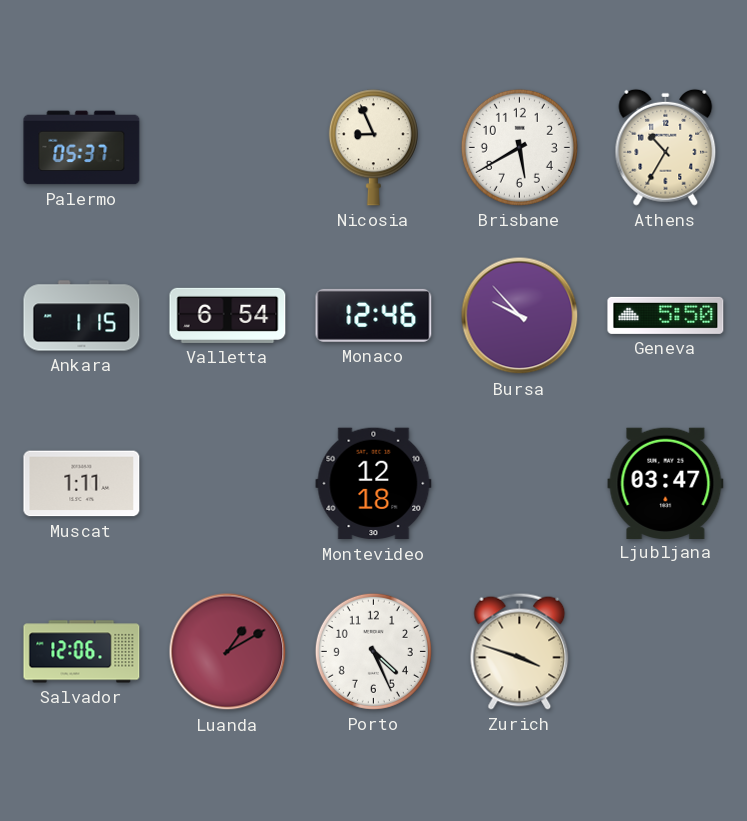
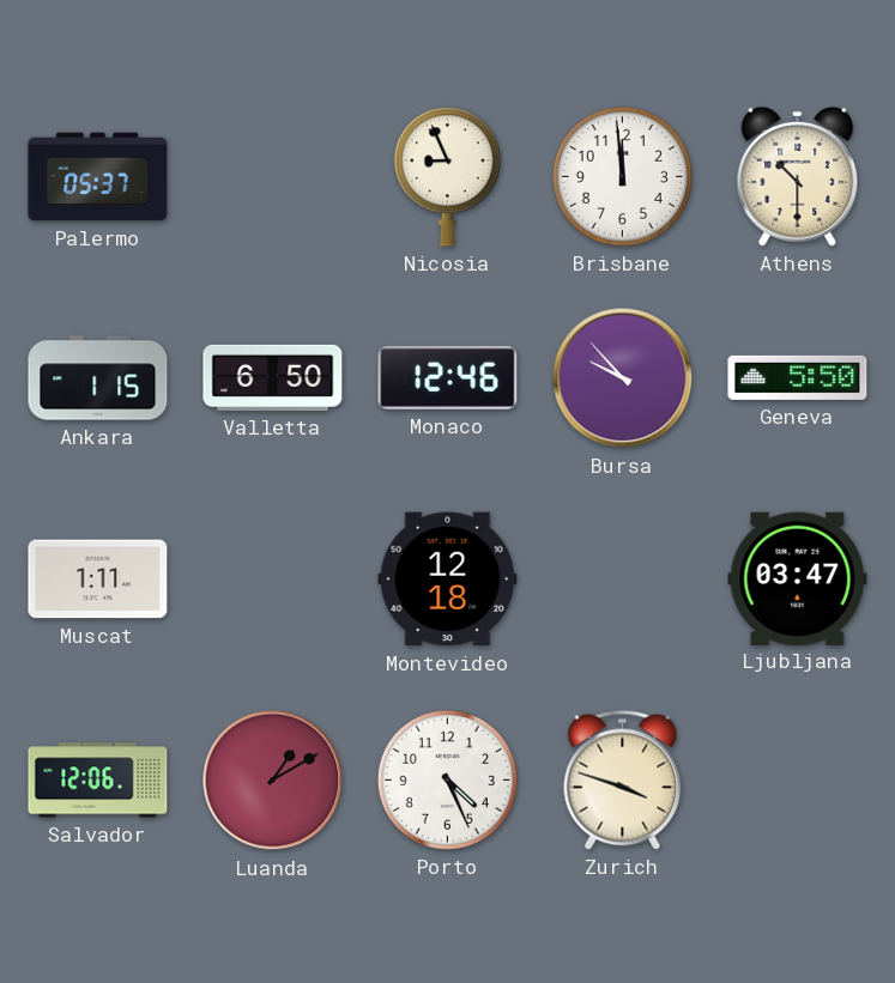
Brisbane: 5:40 -> 11:59 (622, 176)
Athens: 10:35 -> 10:30 (798, 176)
Valletta: 6:54 -> 6:50 (273, 377)
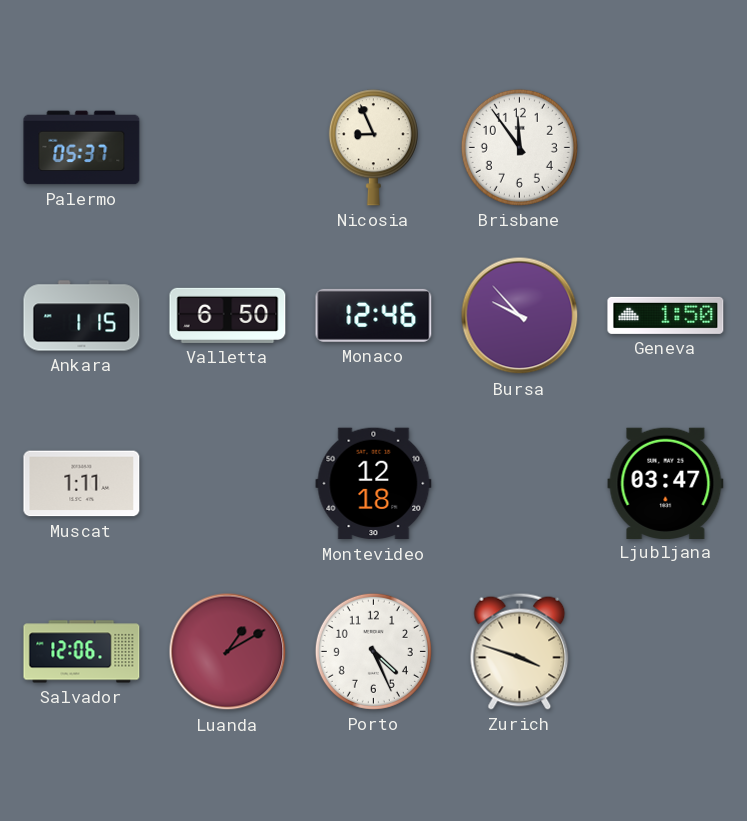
Brisbane: 11:59 -> 11:54 (519, 147)
Athens: 10:30 -> none (798, 176)
Geneva: 5:50 -> 1:50 (666, 315)
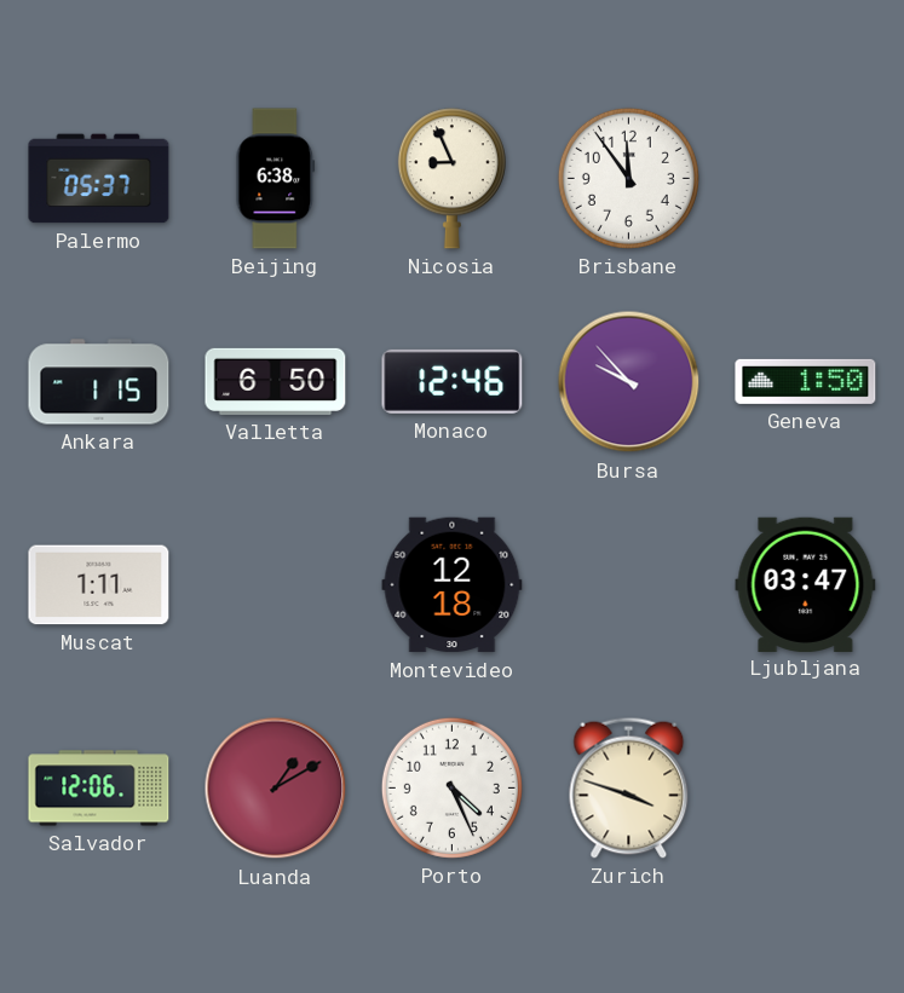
Beijing: none -> 6:38 (276, 179)
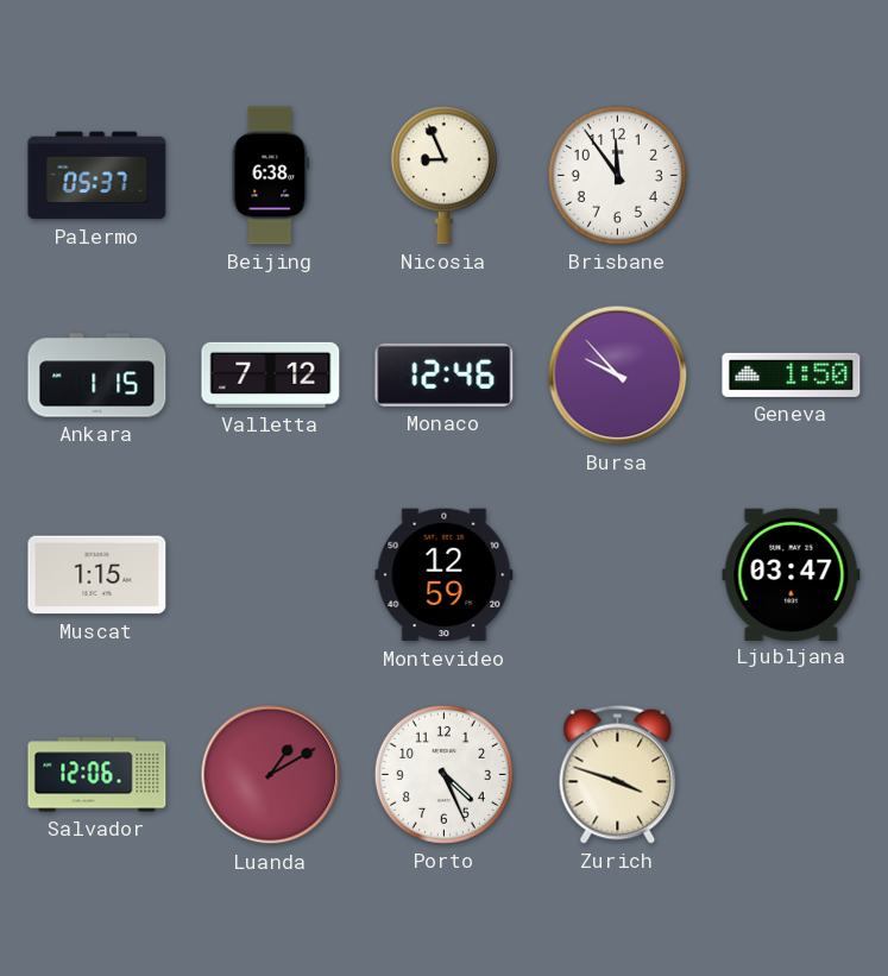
Valletta: 6:50 -> 7:12 (271, 374)
Muscat: 1:11 -> 1:15 (97, 575)
Montevideo: 12:18 -> 12:59 (445, 575)
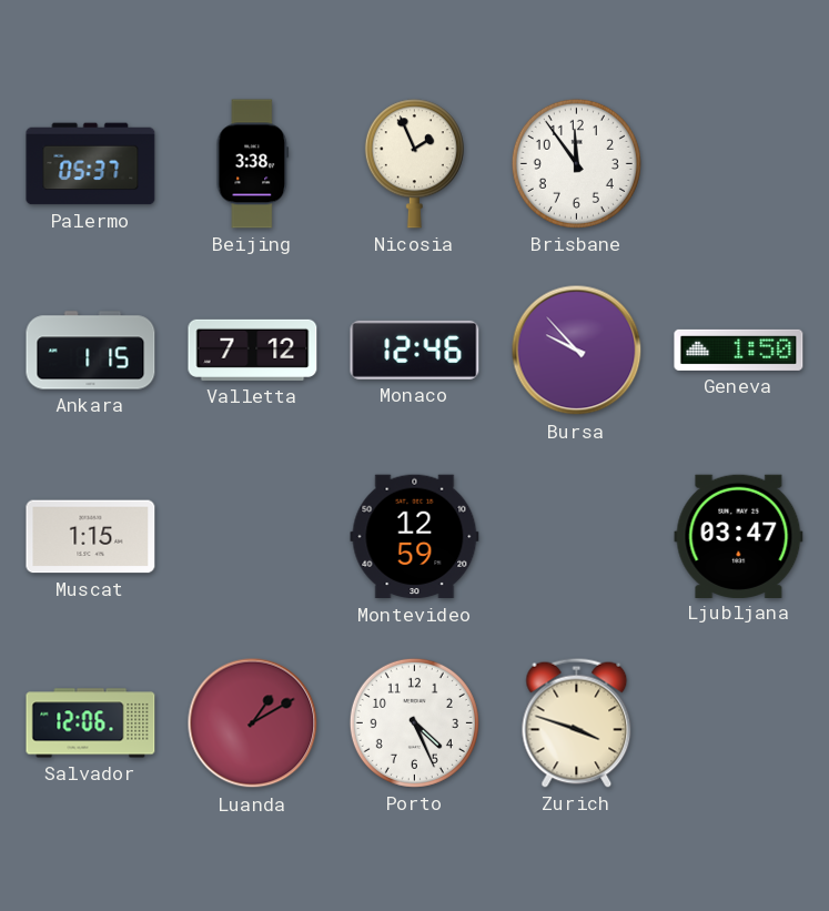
Beijing: 6:38 -> 3:38 (253, 164)
Nicosia: 8:56 -> 1:56 (414, 164)
